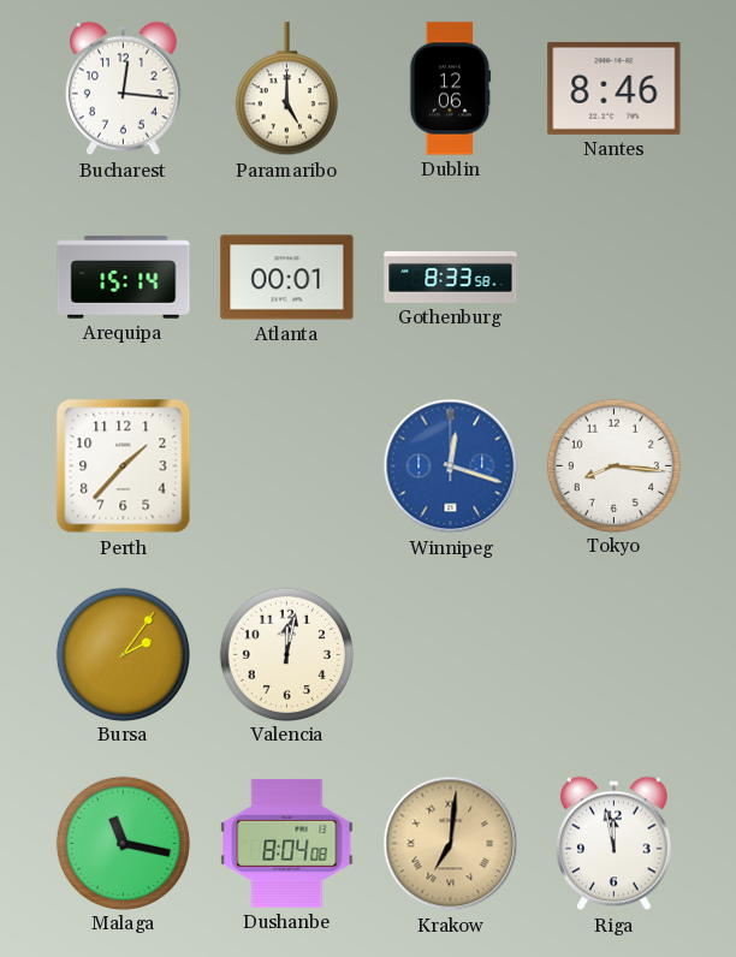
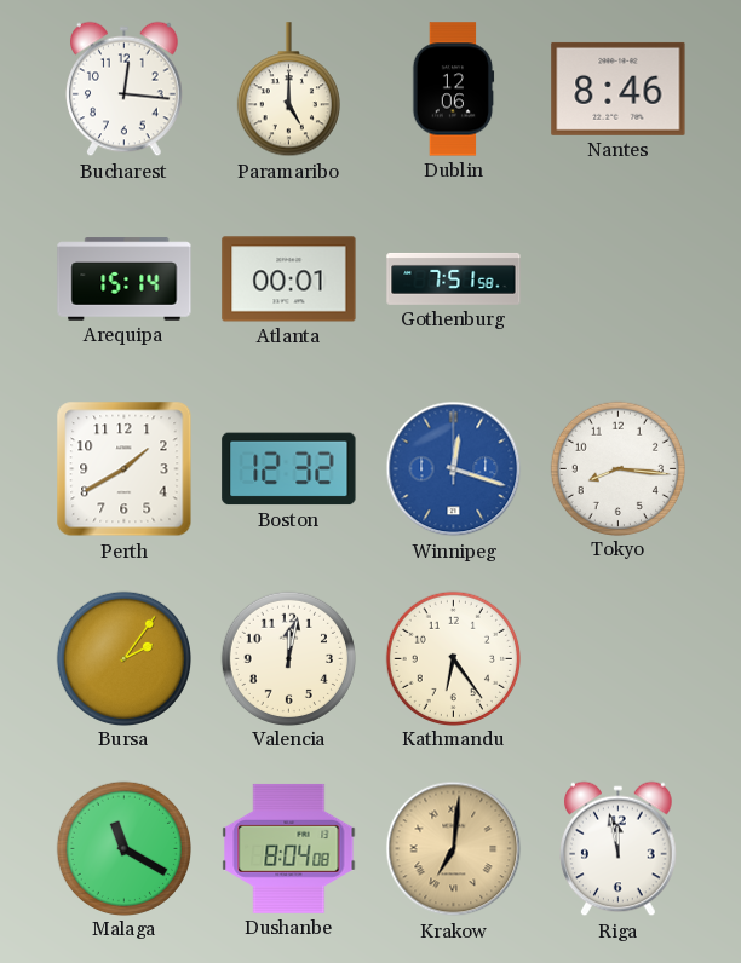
Gothenburg: 8:33 -> 7:51 (454, 278)
Perth: 1:37 -> 1:40 (125, 469)
Boston: none -> 12:32 (289, 469)
Kathmandu: none -> 6:24 (453, 658)
Malaga: 11:17 -> 11:20 (123, 848)
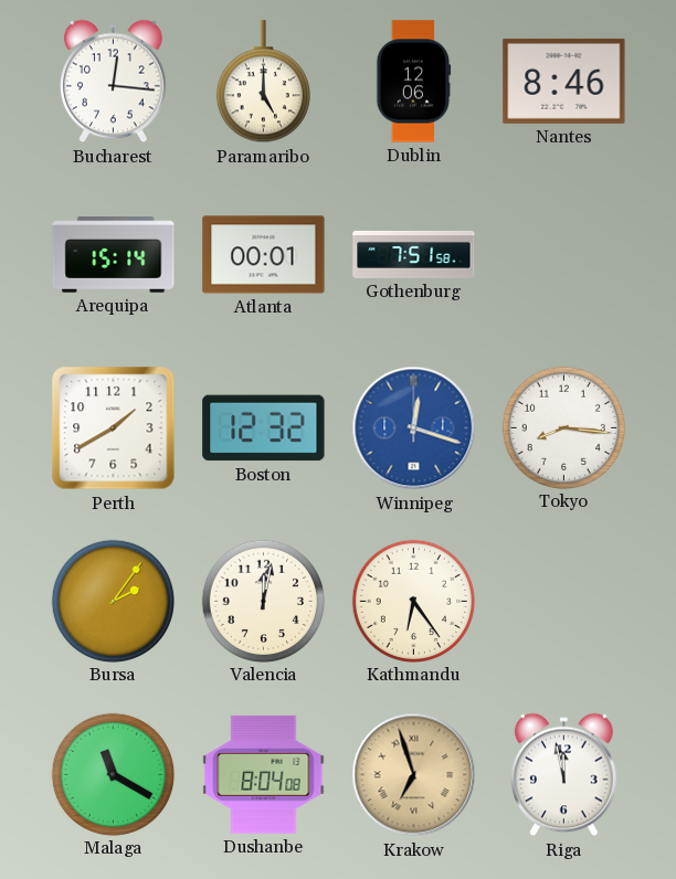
Krakow: 7:01 -> 6:57 (414, 775)
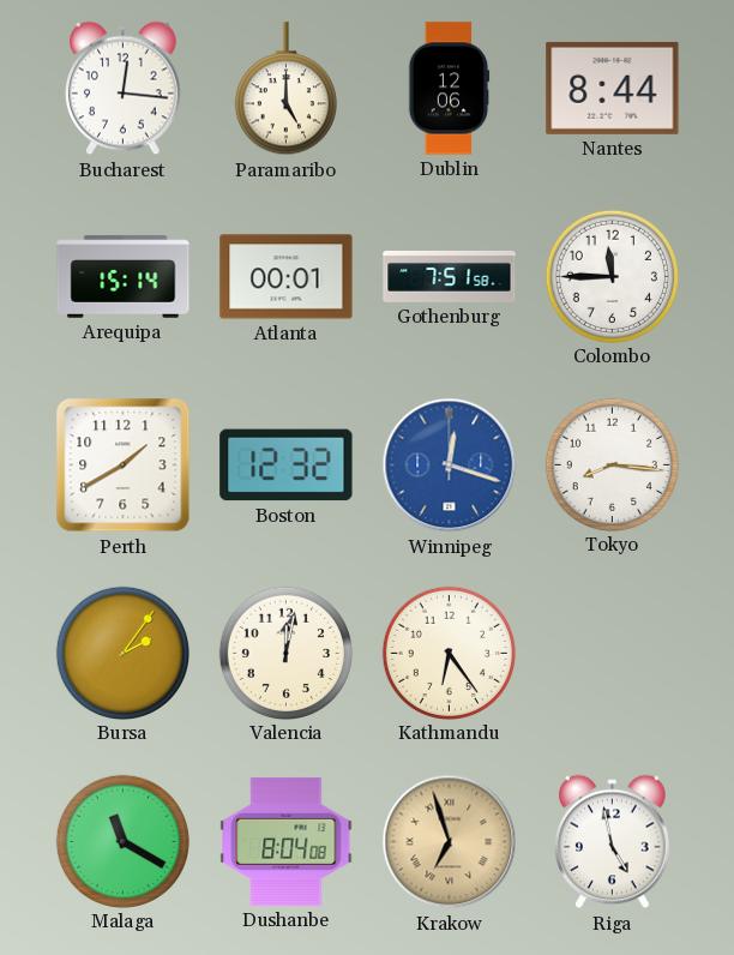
Nantes: 8:46 -> 8:44 (613, 88)
Colombo: none -> 11:45 (612, 276)
Riga: 11:58 -> 4:58 (613, 842)
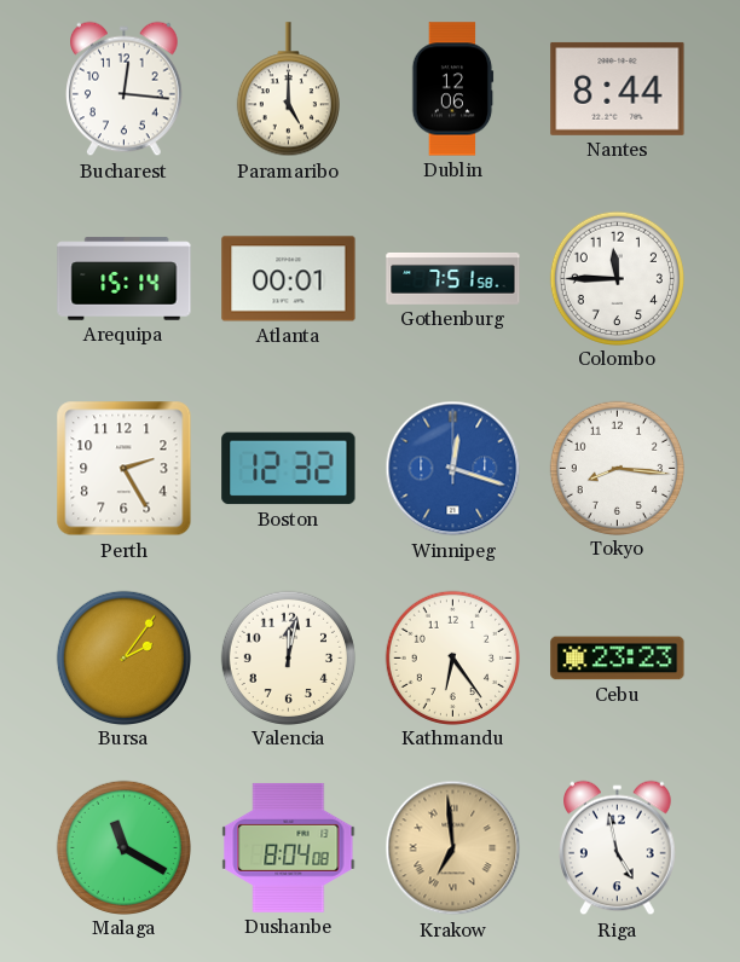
Perth: 1:40 -> 2:25 (125, 469)
Cebu: none -> 23:23 (618, 659)
Krakow: 6:57 -> 6:59 (453, 848)
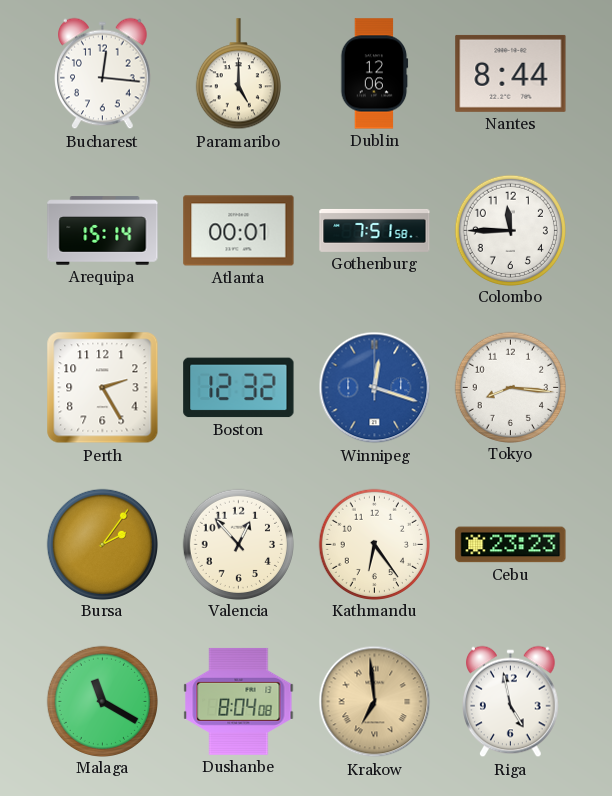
Valencia: 12:02 -> 12:53 (238, 544)
